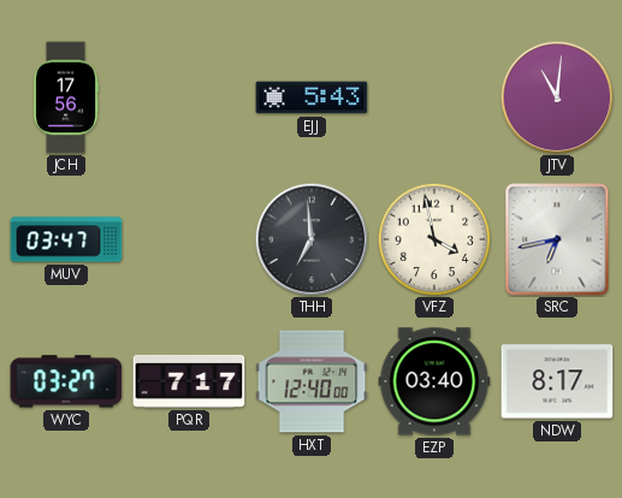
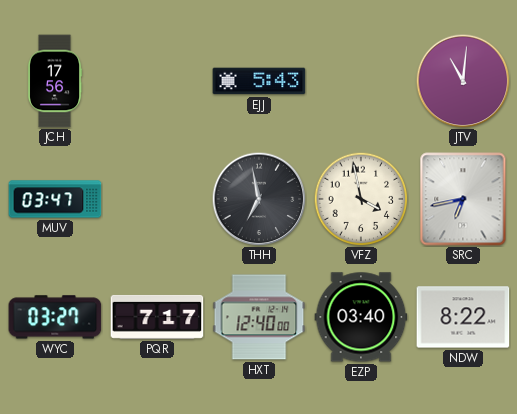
THH: 6:59 -> 6:58 (259, 199)
NDW: 8:17 -> 8:22 (463, 317)
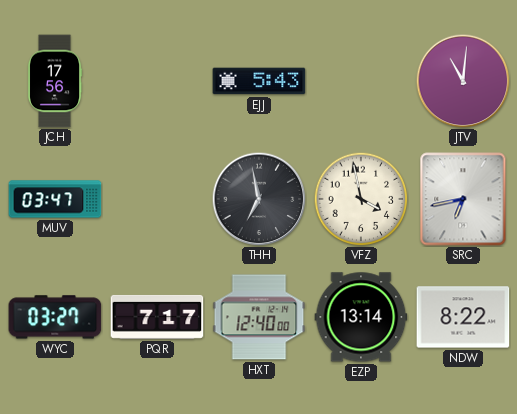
EZP: 03:40 -> 13:14 (361, 317)
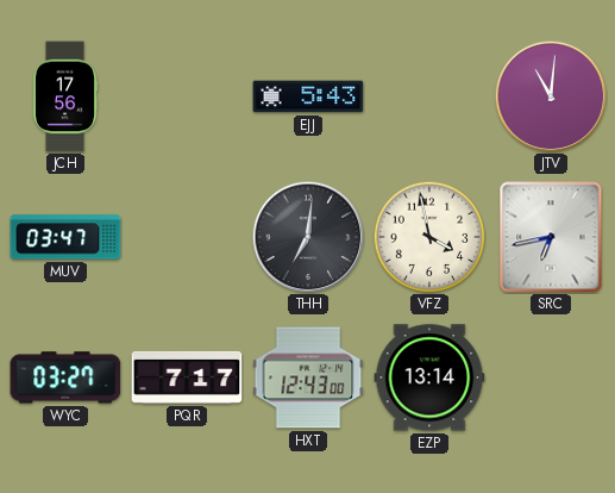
THH: 6:58 -> 7:01 (308, 237)
HXT: 12:40 -> 12:43 (308, 377)
NDW: 8:22 -> none (463, 317)
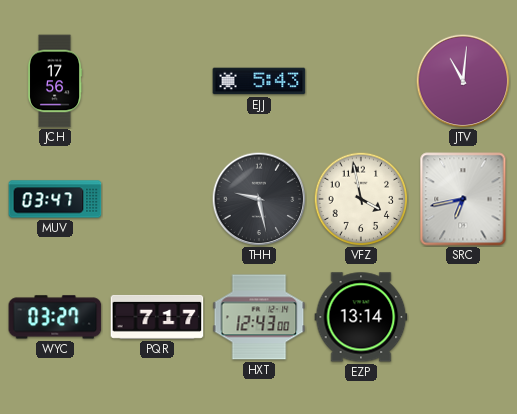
THH: 7:01 -> 9:28 (259, 199)
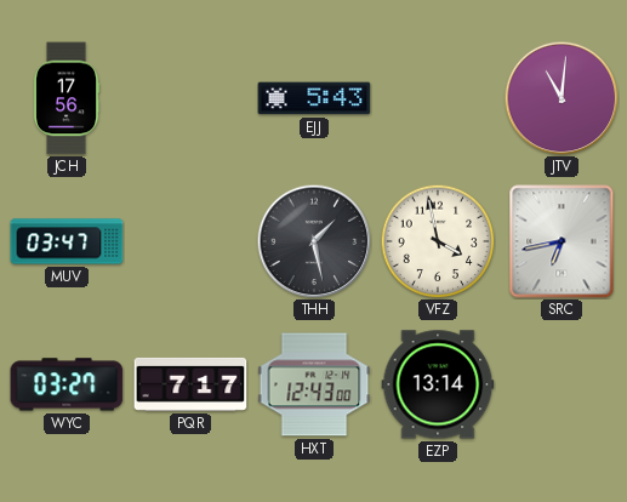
THH: 9:28 -> 1:28 (314, 241)
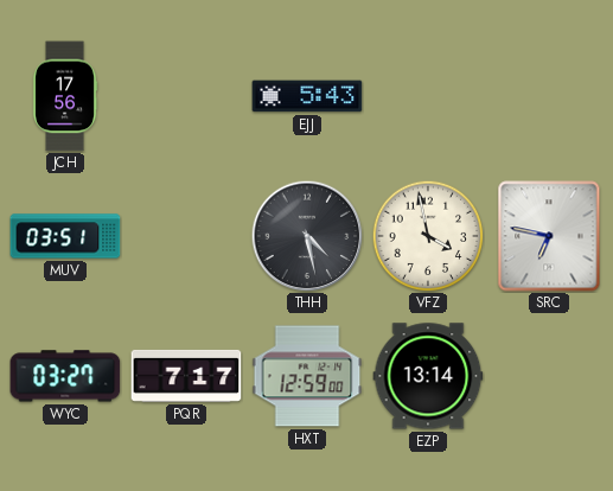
JTV: 11:01 -> none (562, 98)
MUV: 03:47 -> 03:51 (65, 236)
THH: 1:28 -> 4:28 (307, 236)
SRC: 6:43 -> 6:47 (549, 236)
HXT: 12:43 -> 12:59 (307, 376)
